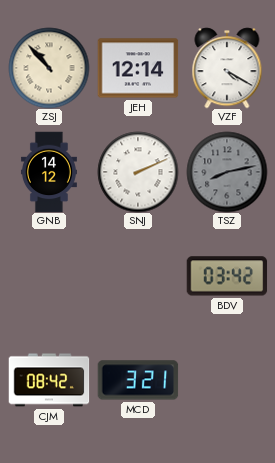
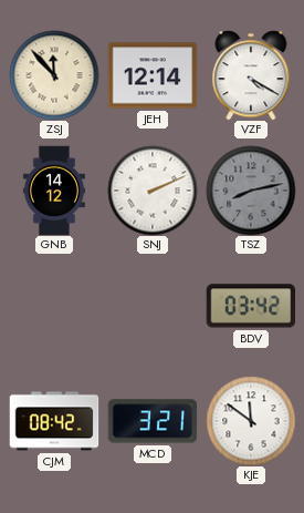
ZSJ: 10:53 -> 11:53 (54, 75)
KJE: none -> 11:51 (251, 421)
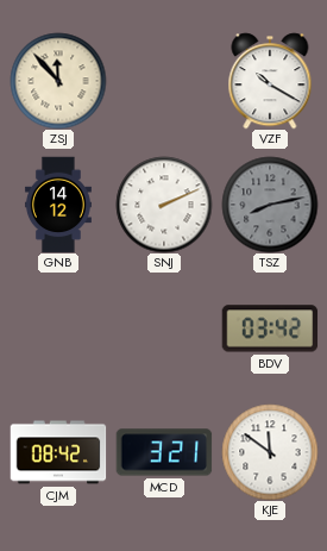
JEH: 12:14 -> none (153, 75)
VZF: 4:20 -> 10:20 (270, 81)
